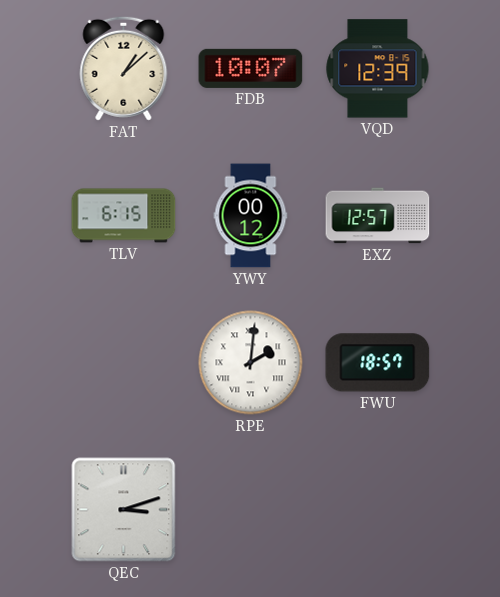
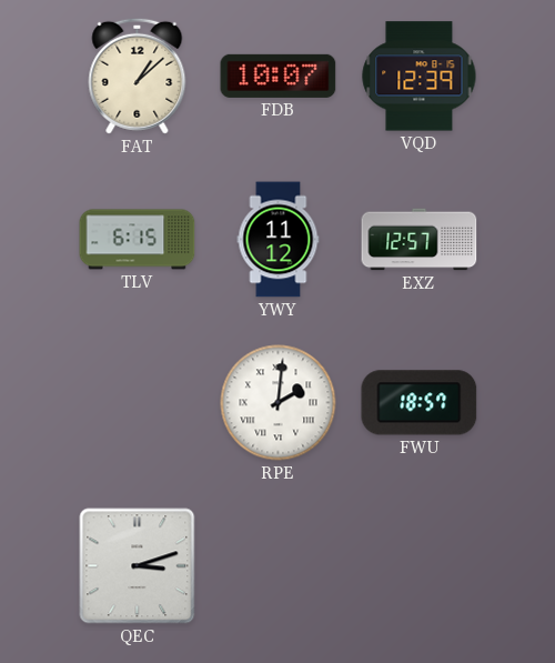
YWY: 00:12 -> 11:12 (279, 240)
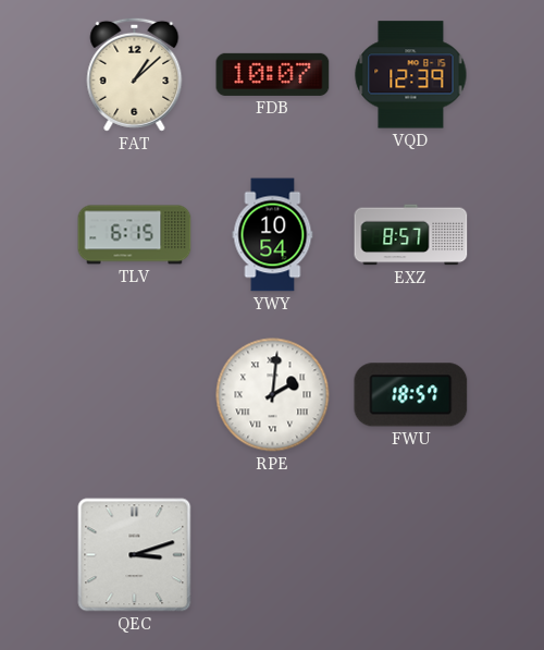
YWY: 11:12 -> 10:54 (273, 235)
EXZ: 12:57 -> 8:57 (411, 235)
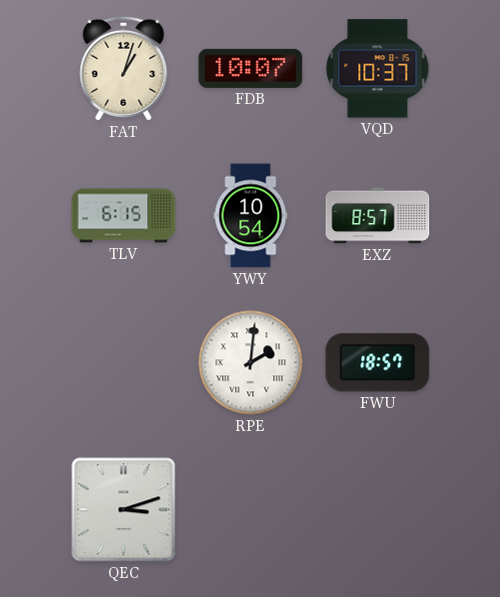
FAT: 1:08 -> 1:03 (124, 68)
VQD: 12:39 -> 10:37 (378, 69)
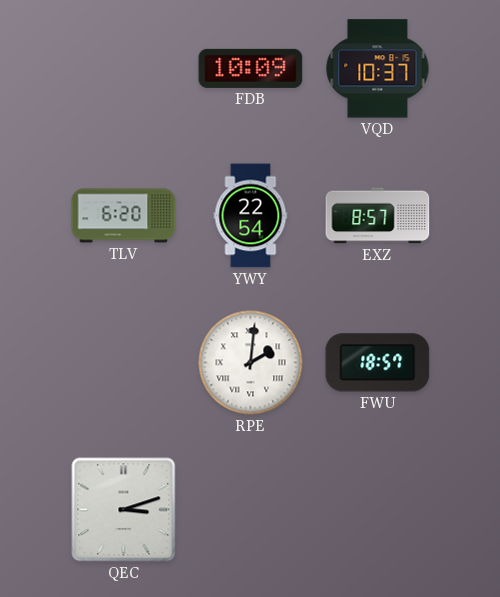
FAT: 1:03 -> none (124, 68)
FDB: 10:07 -> 10:09 (251, 68)
TLV: 6:15 -> 6:20 (124, 216)
YWY: 10:54 -> 22:54 (251, 216)
